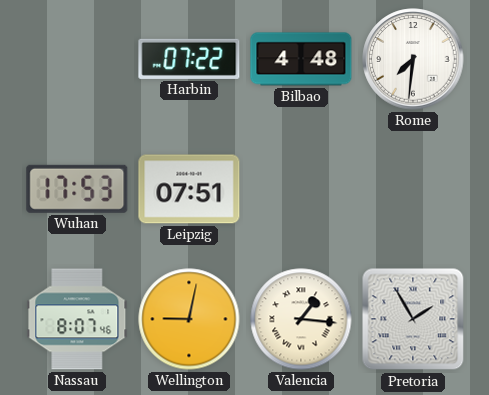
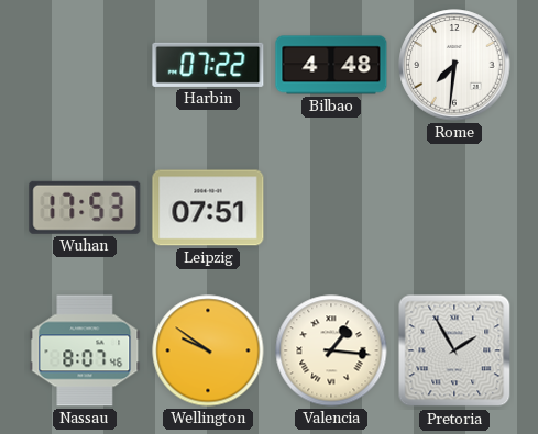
Wellington: 9:02 -> 9:51 (208, 350)
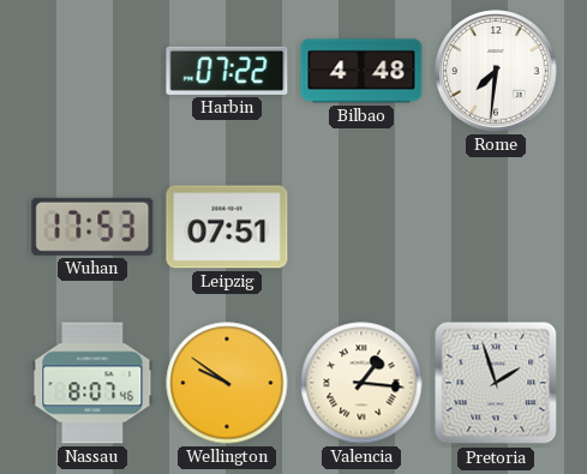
Pretoria: 1:55 -> 1:57 (496, 383)
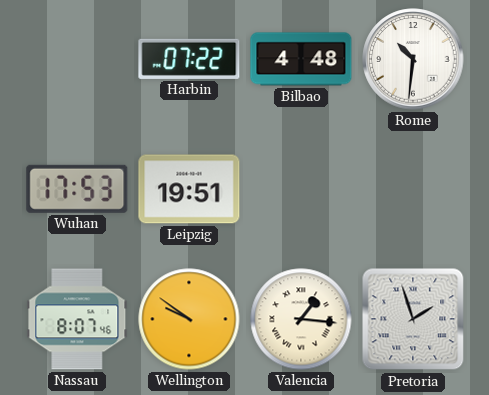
Rome: 7:31 -> 10:31 (413, 59)
Leipzig: 07:51 -> 19:51 (189, 189)
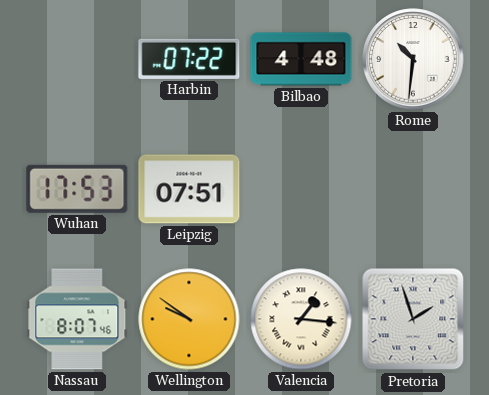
Leipzig: 19:51 -> 07:51 (189, 189)
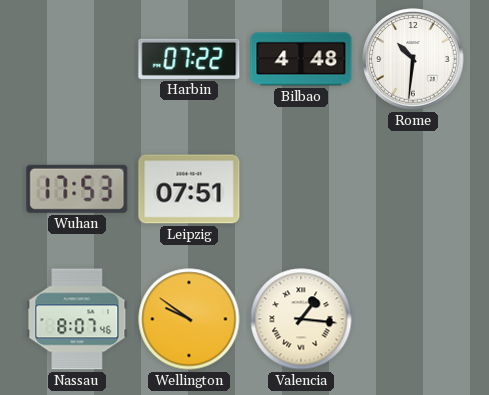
Pretoria: 1:57 -> none (413, 319)
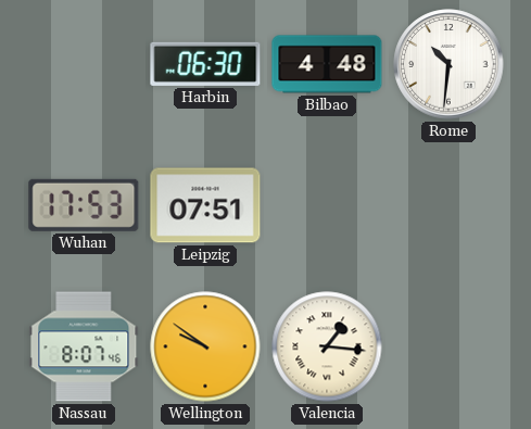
Harbin: 07:22 -> 06:30 (205, 64)
